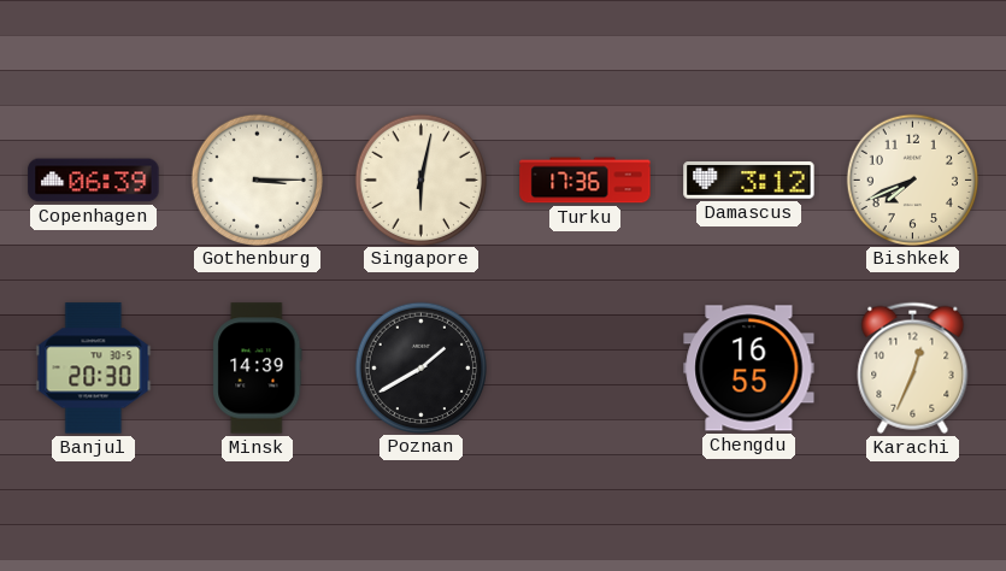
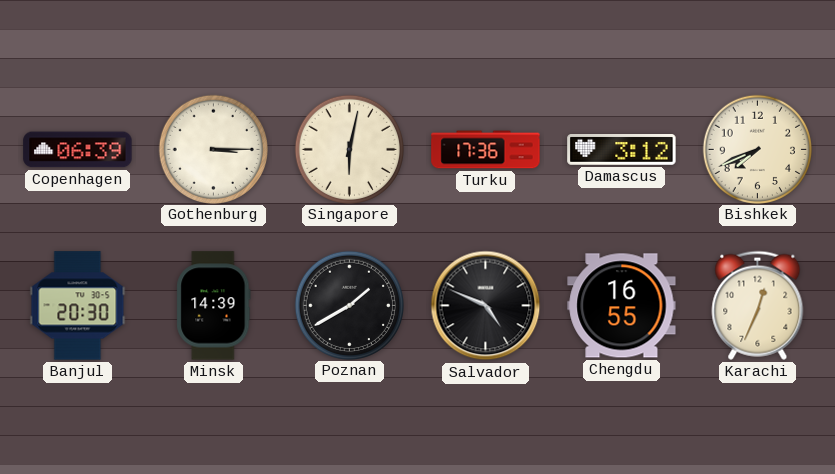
Salvador: none -> 4:49 (486, 306)
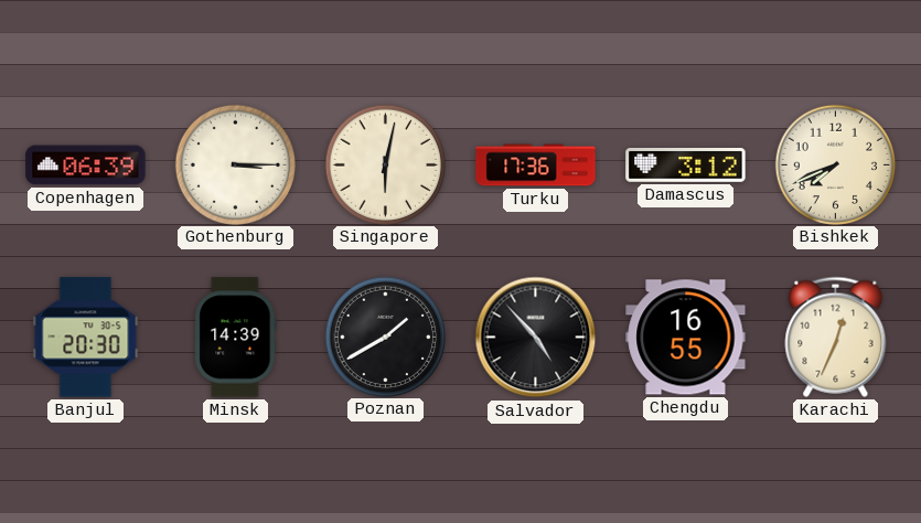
Salvador: 4:49 -> 4:53 (536, 338)
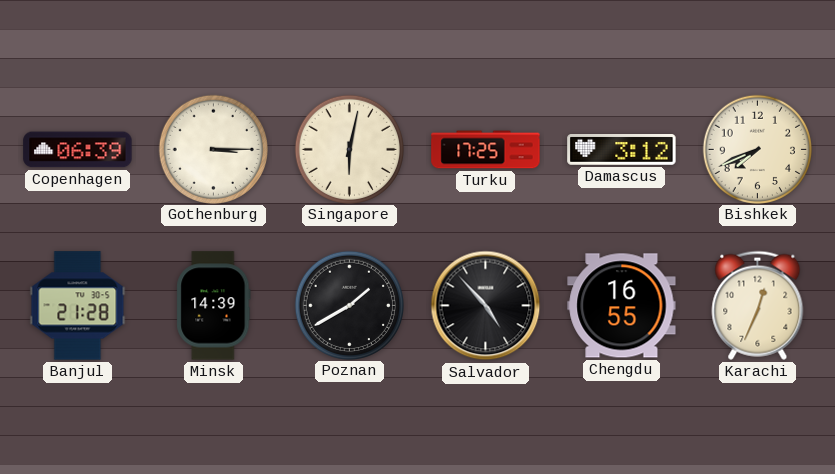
Turku: 17:36 -> 17:25 (486, 150)
Banjul: 20:30 -> 21:28 (78, 306)
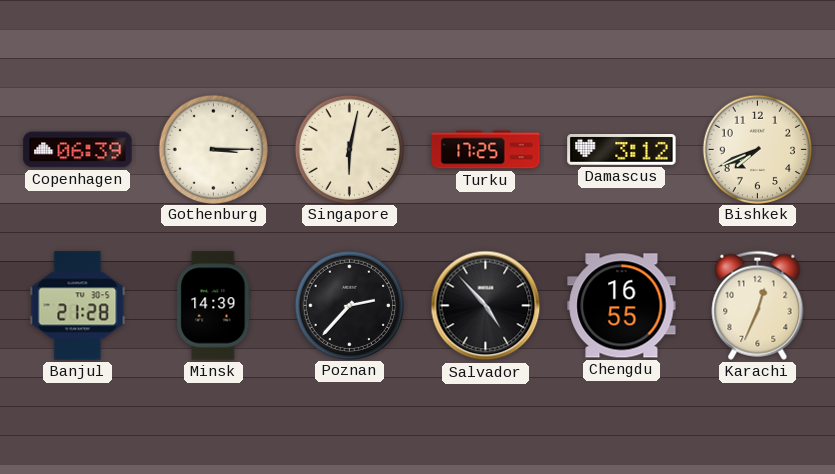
Poznan: 1:40 -> 2:37 (349, 305)
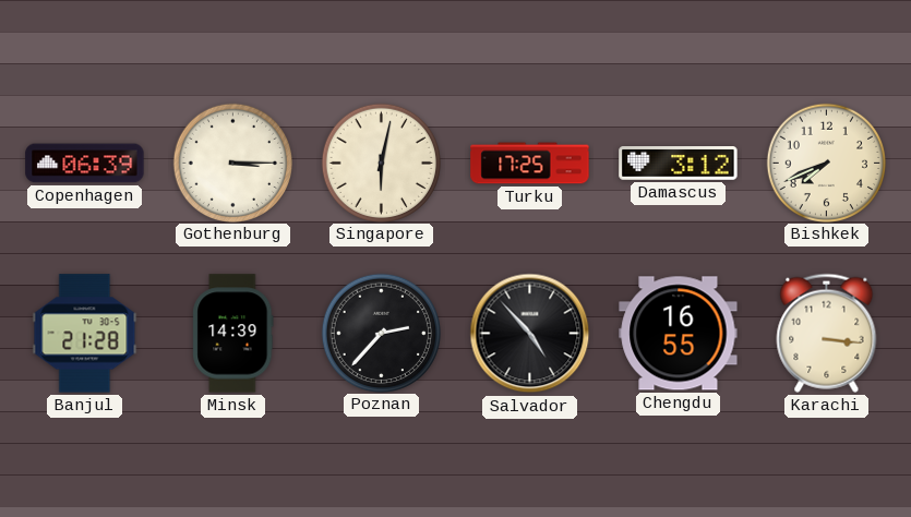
Karachi: 12:34 -> 3:16 (827, 333)
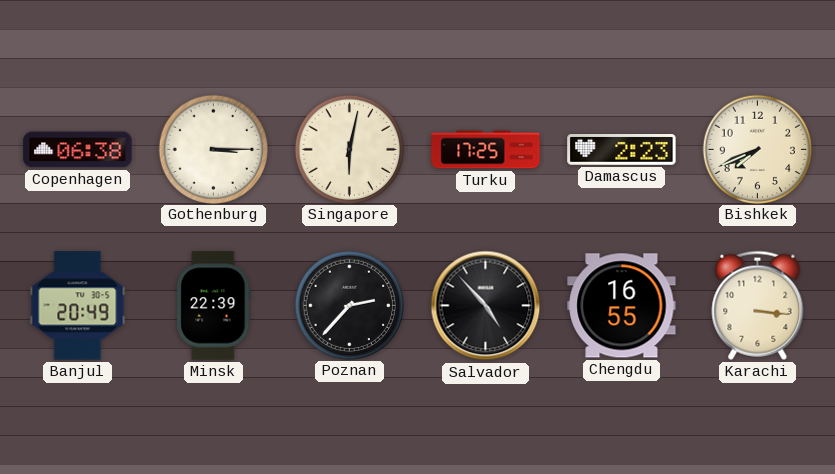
Copenhagen: 06:39 -> 06:38 (78, 150)
Damascus: 3:12 -> 2:23 (622, 150)
Banjul: 21:28 -> 20:49 (78, 306)
Minsk: 14:39 -> 22:39 (214, 306)
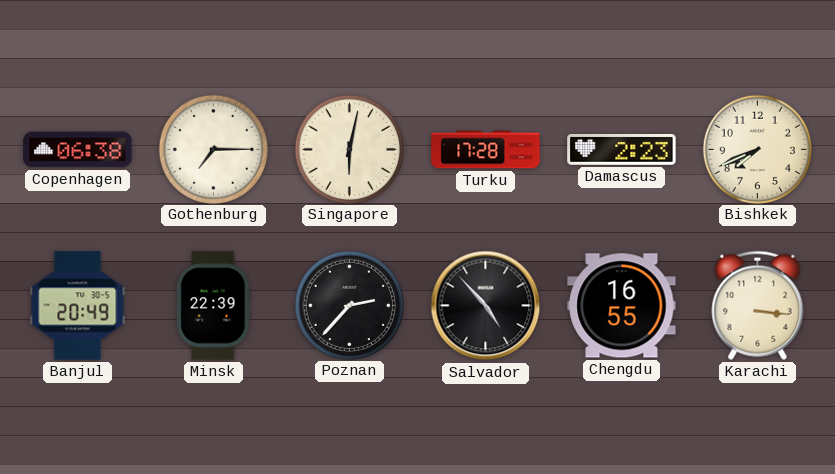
Gothenburg: 3:15 -> 7:15 (213, 149)
Turku: 17:25 -> 17:28 (486, 150)
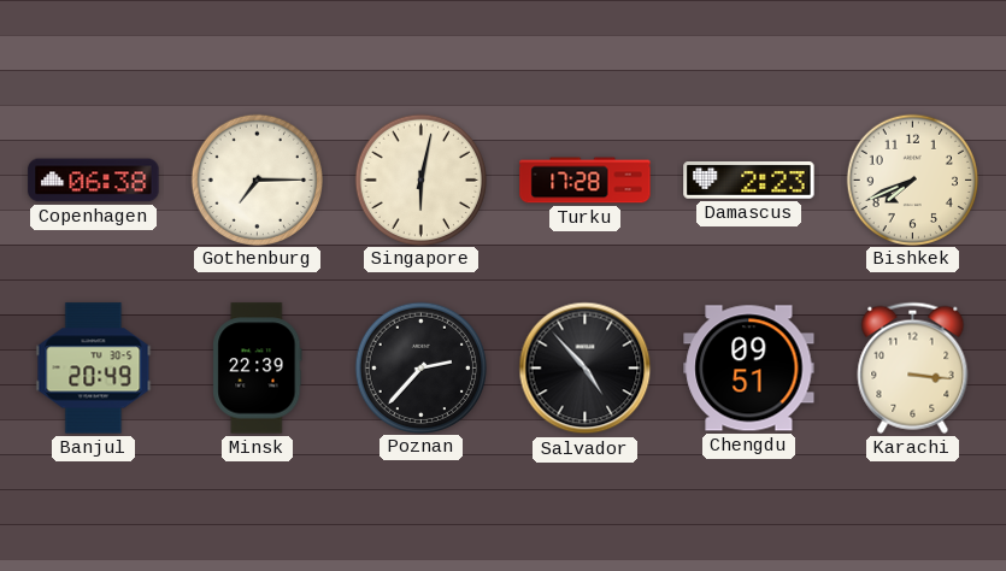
Chengdu: 16:55 -> 09:51 (749, 369)
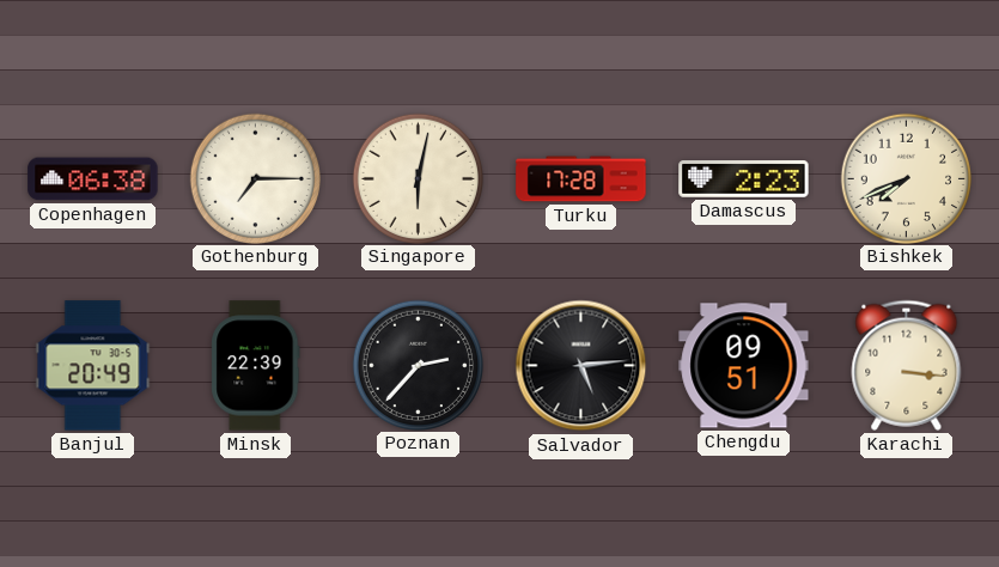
Salvador: 4:53 -> 5:14 (581, 366)
